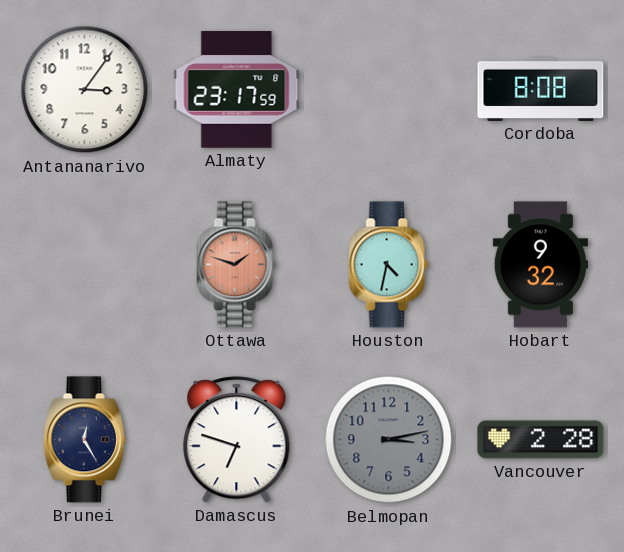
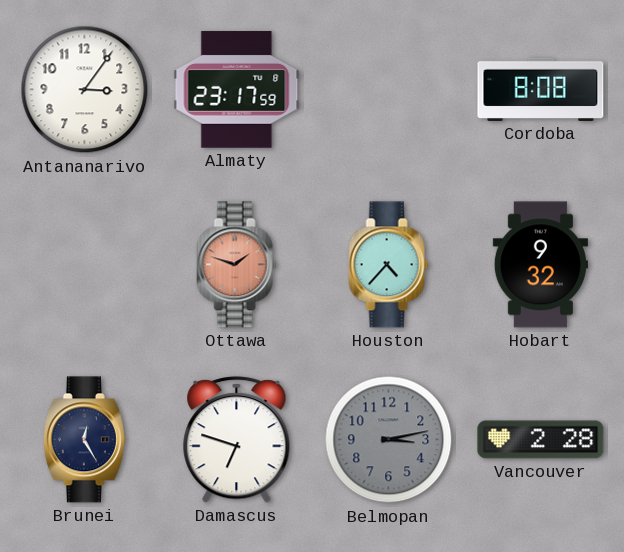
Houston: 4:32 -> 4:37 (389, 265)
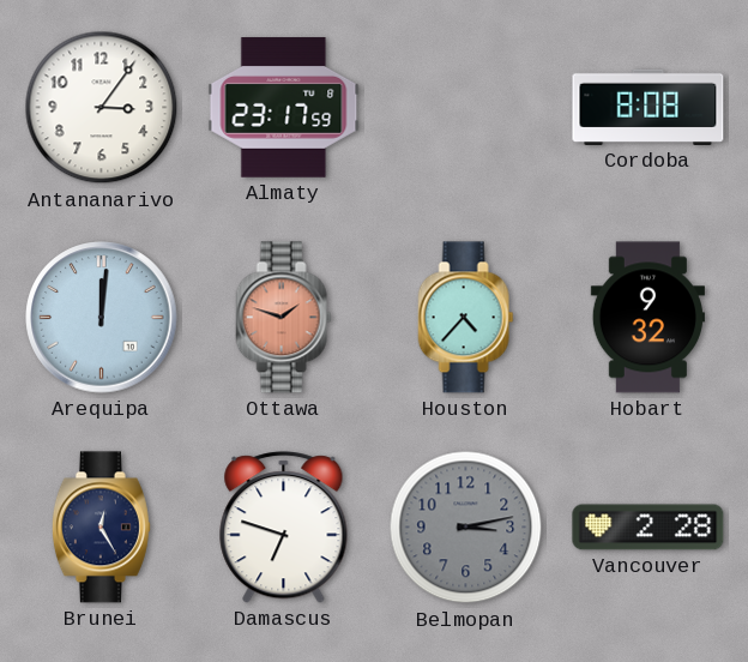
Arequipa: none -> 12:01 (102, 318)
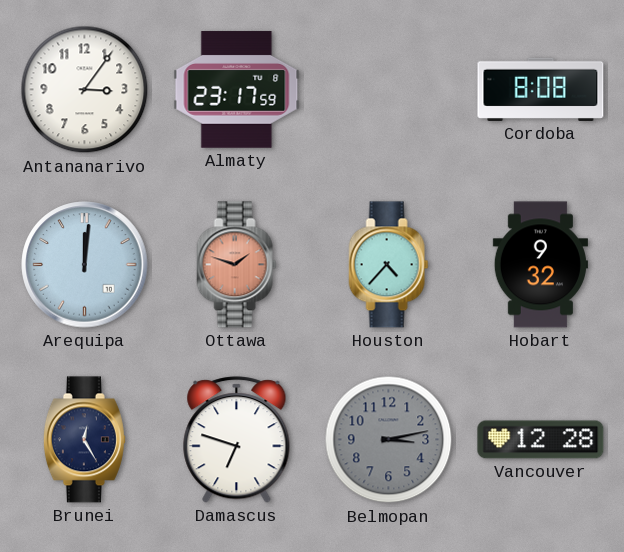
Vancouver: 2:28 -> 12:28 (541, 440)
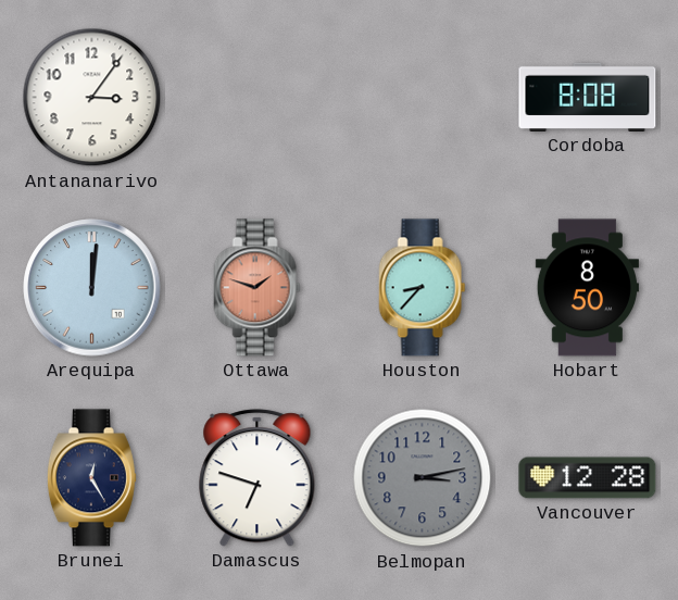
Almaty: 23:17 -> none (237, 90)
Houston: 4:37 -> 8:37 (423, 288)
Hobart: 9:32 -> 8:50 (587, 288)
